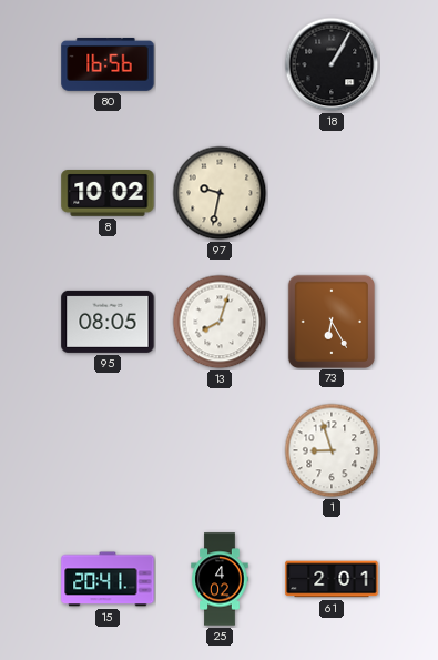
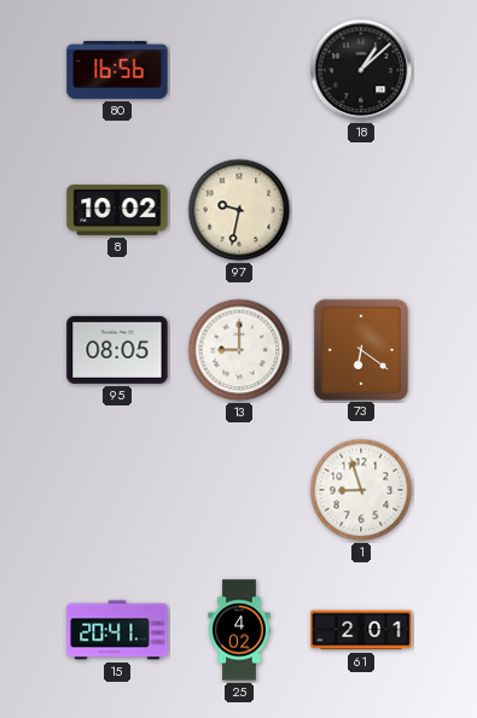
18: 1:05 -> 1:08 (361, 70)
13: 8:03 -> 9:00 (239, 350)
73: 6:25 -> 6:21 (361, 349)
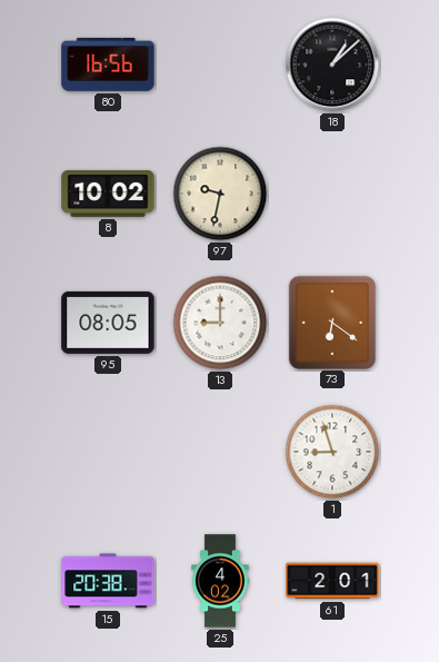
15: 20:41 -> 20:38 (108, 581)
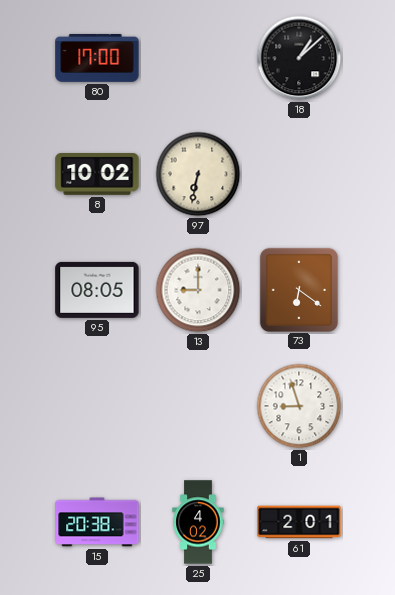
80: 16:56 -> 17:00 (97, 58)
97: 9:32 -> 6:32 (198, 174)
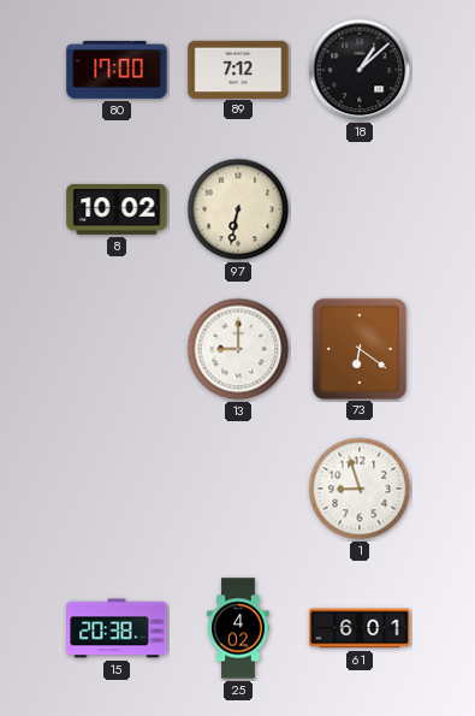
89: none -> 7:12 (238, 69)
95: 08:05 -> none (97, 290)
61: 2:01 -> 6:01 (360, 628)
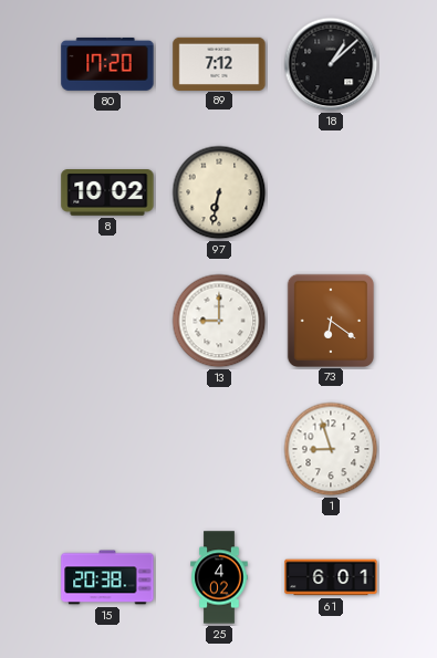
80: 17:00 -> 17:20 (107, 64)
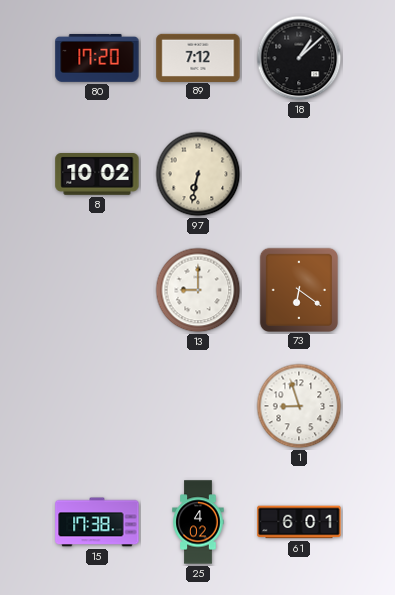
15: 20:38 -> 17:38 (97, 522)
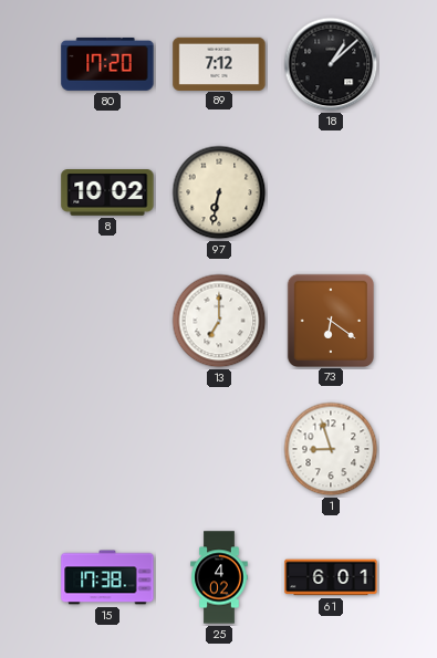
13: 9:00 -> 7:00 (219, 321)
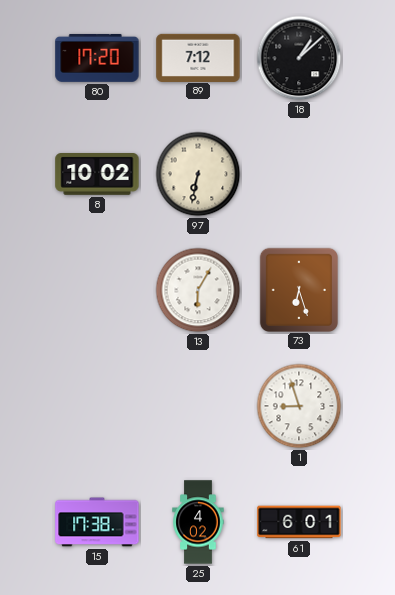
13: 7:00 -> 6:05 (198, 290)
73: 6:21 -> 6:27 (299, 289)
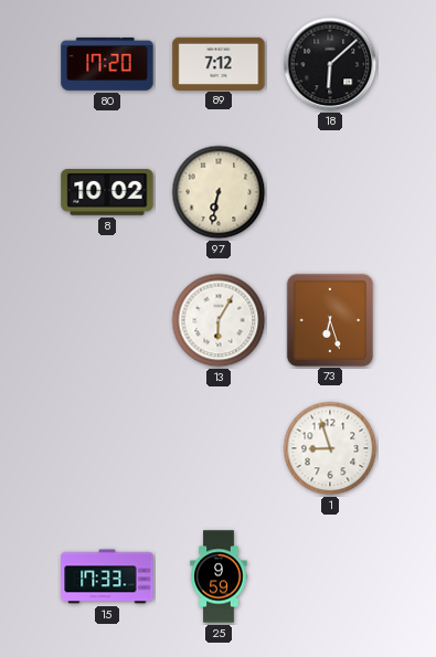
18: 1:08 -> 6:08 (330, 64)
15: 17:38 -> 17:33 (107, 576)
25: 4:02 -> 9:59 (219, 576)
61: 6:01 -> none (299, 522)
